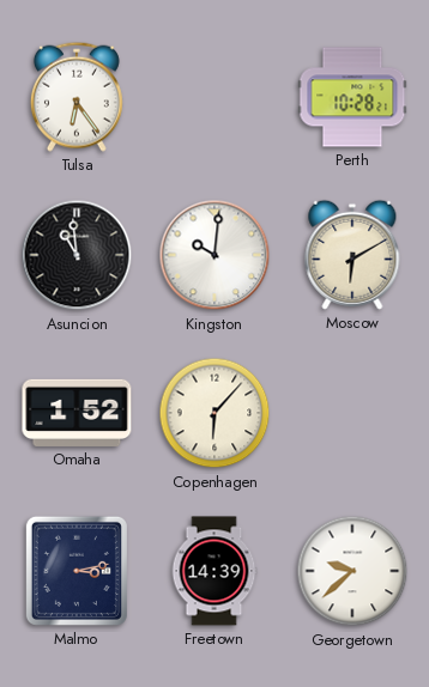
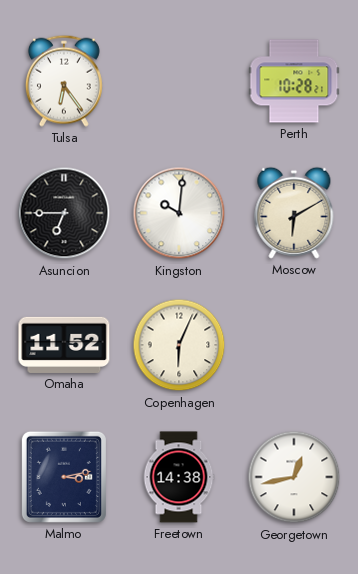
Asuncion: 10:59 -> 6:45 (64, 213)
Omaha: 1:52 -> 11:52 (64, 345)
Copenhagen: 6:07 -> 6:04 (179, 345)
Freetown: 14:39 -> 14:38 (179, 477)
Georgetown: 9:38 -> 12:43 (294, 477)
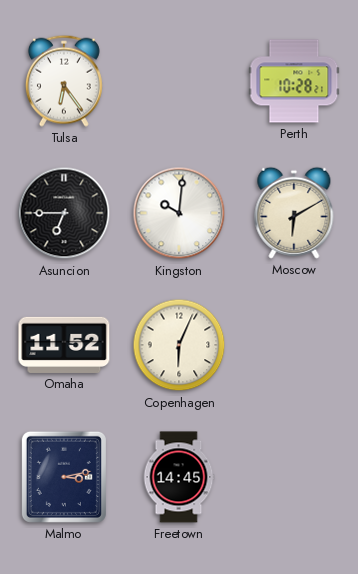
Freetown: 14:38 -> 14:45 (179, 477)
Georgetown: 12:43 -> none (294, 477)
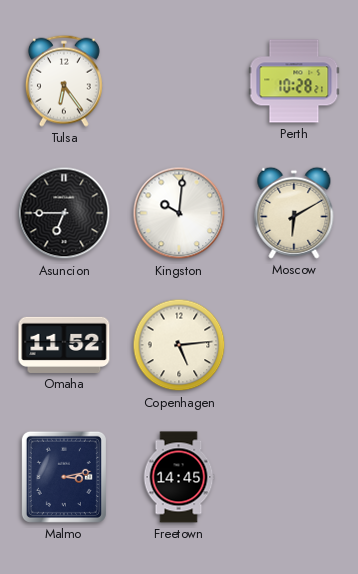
Copenhagen: 6:04 -> 5:14 (179, 345)
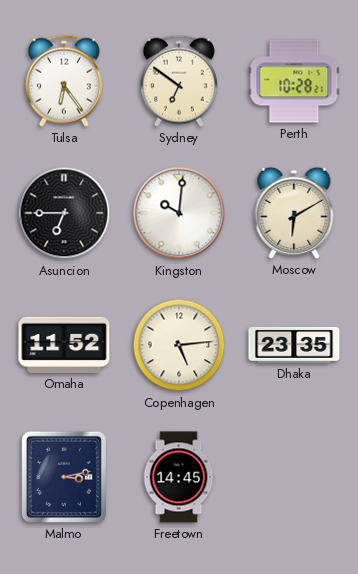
Sydney: none -> 6:51 (179, 81)
Dhaka: none -> 23:35 (294, 345)
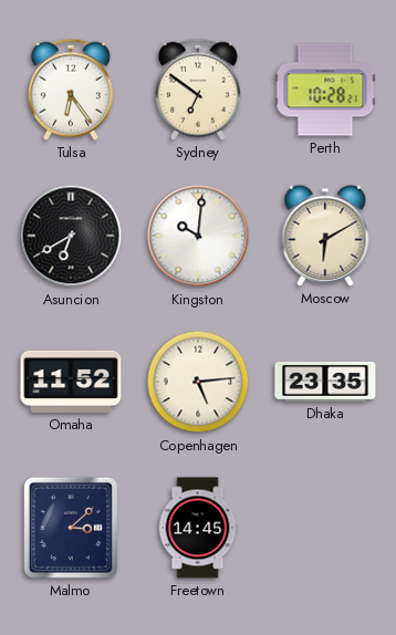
Asuncion: 6:45 -> 6:40 (71, 236)
Malmo: 3:13 -> 3:08 (71, 528)
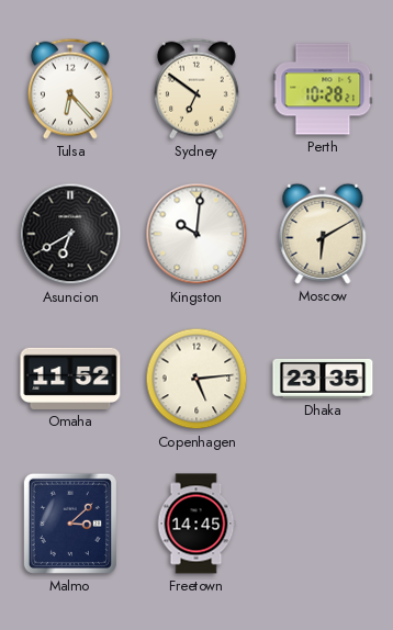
Tulsa: 6:24 -> 6:23 (70, 89)
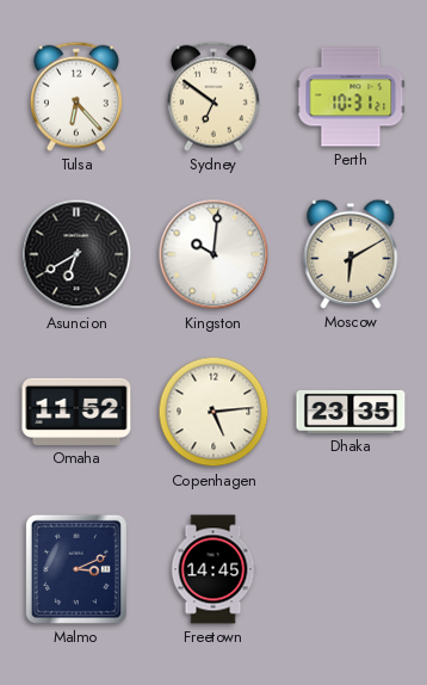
Perth: 10:28 -> 10:31 (351, 97)
Malmo: 3:08 -> 3:11 (76, 569)
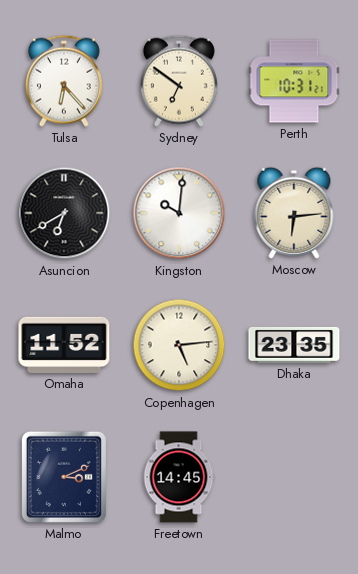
Moscow: 6:10 -> 6:14 (294, 213)
